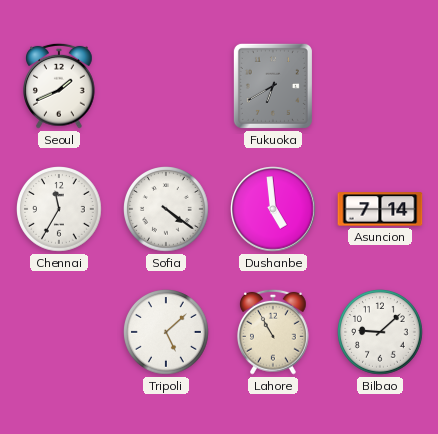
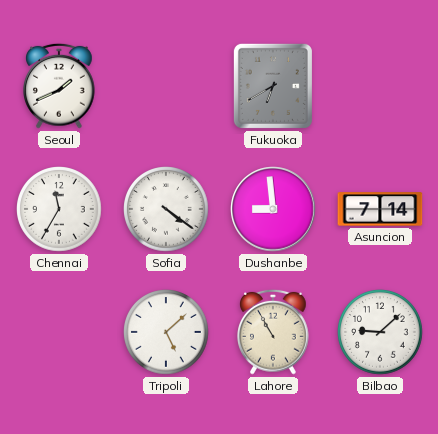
Dushanbe: 4:59 -> 8:59 (273, 209)
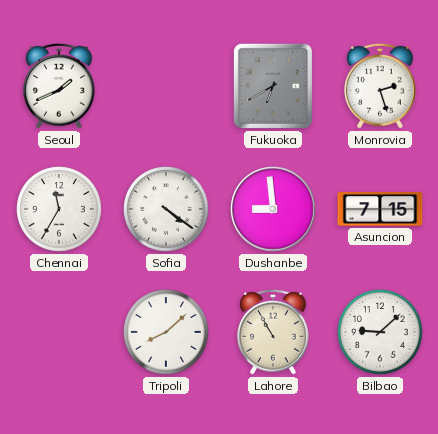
Monrovia: none -> 2:27 (381, 86)
Asuncion: 7:14 -> 7:15 (380, 209)
Tripoli: 5:08 -> 8:08 (167, 333)
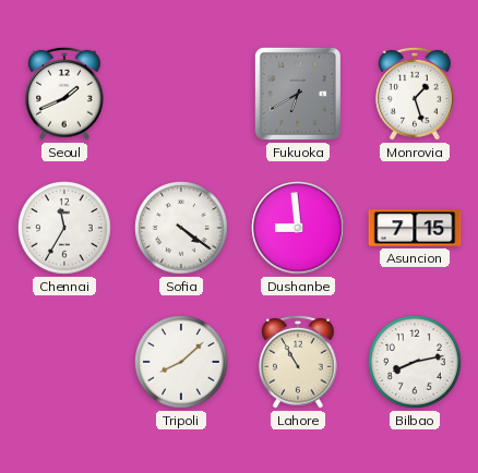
Monrovia: 2:27 -> 1:27 (416, 94)
Bilbao: 9:08 -> 8:13 (416, 363)
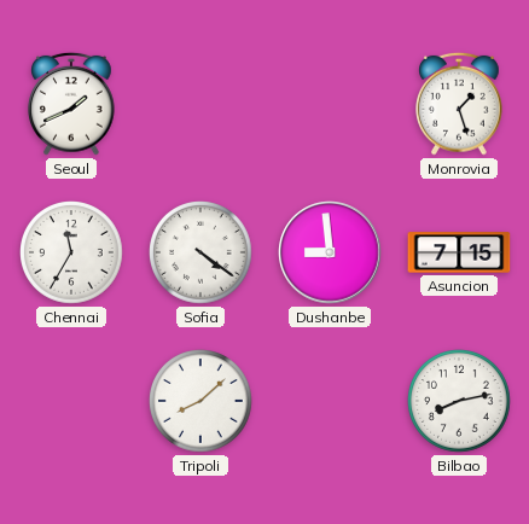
Fukuoka: 6:40 -> none (298, 94)
Lahore: 10:55 -> none (299, 362)
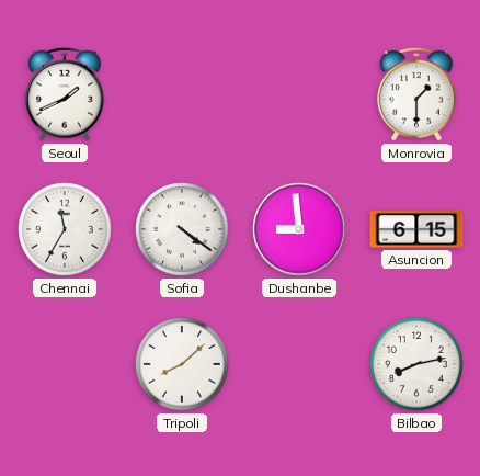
Monrovia: 1:27 -> 1:30 (418, 94)
Asuncion: 7:15 -> 6:15 (416, 229)
